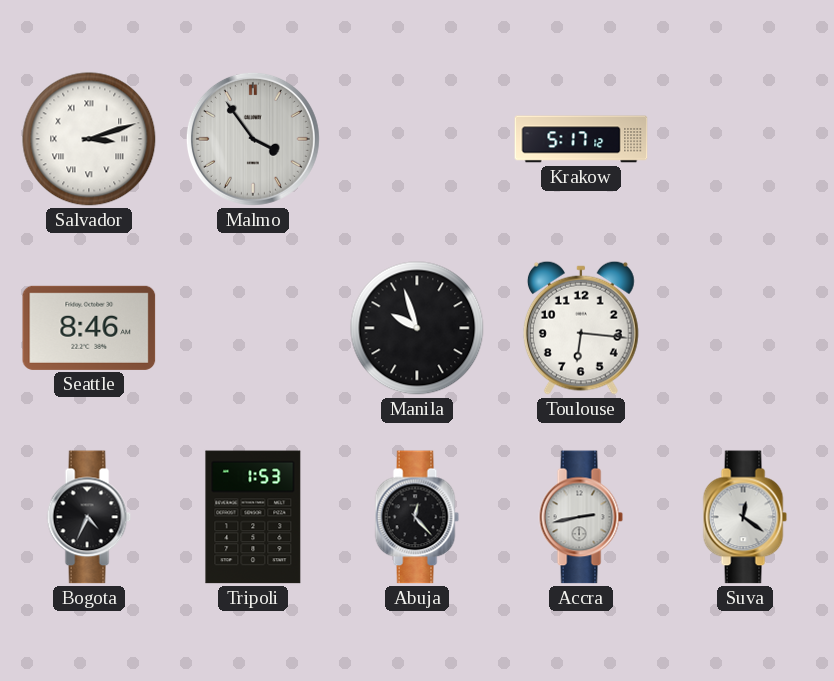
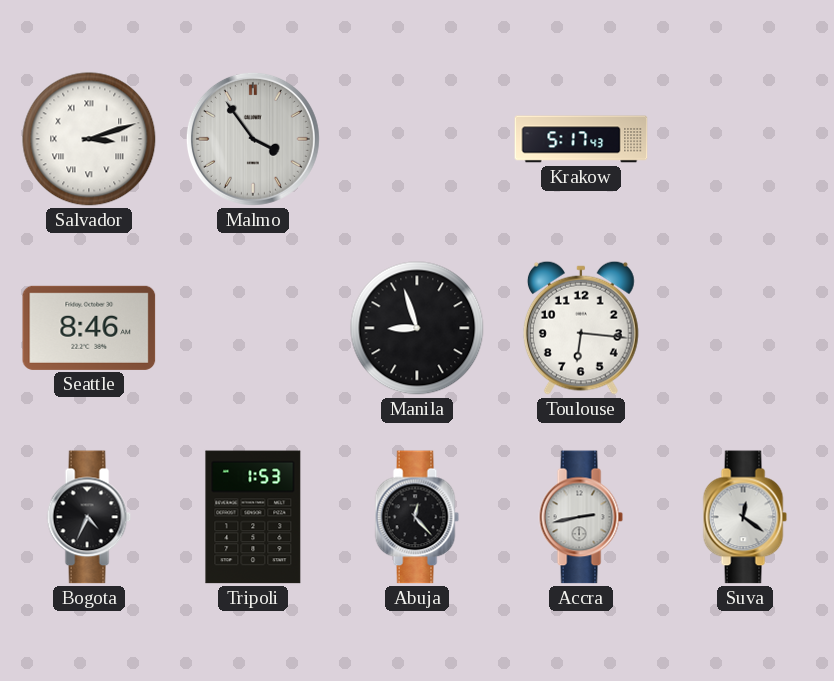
Krakow: 5:17:12 -> 5:17:43 (581, 139)
Manila: 9:57 -> 8:57 (417, 328)
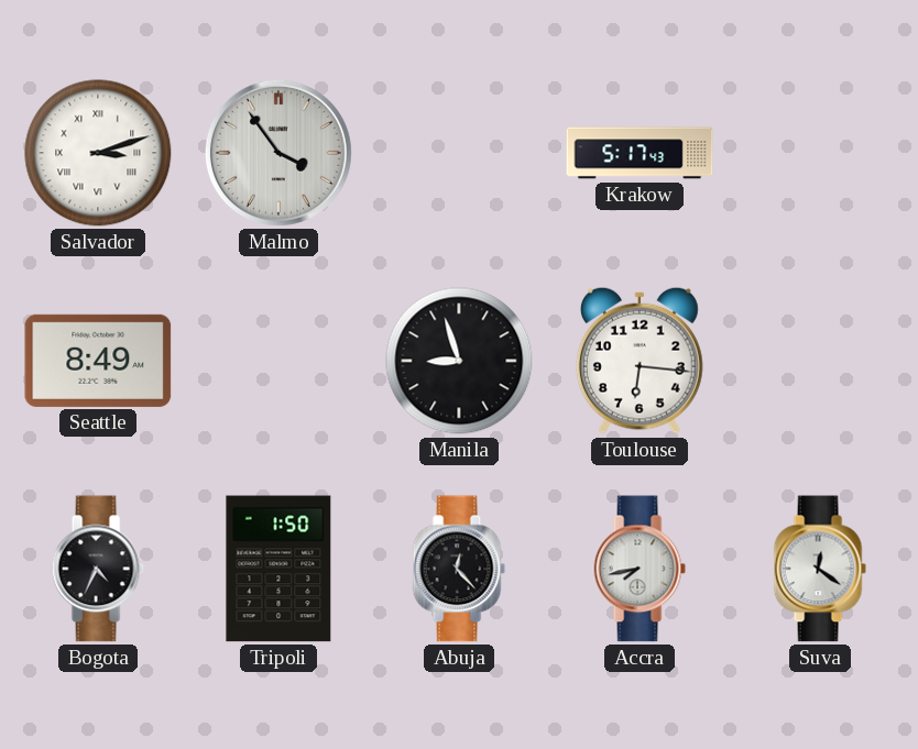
Seattle: 8:46 -> 8:49 (98, 361)
Tripoli: 1:53 -> 1:50 (278, 569)
Accra: 2:43 -> 7:43 (640, 569)
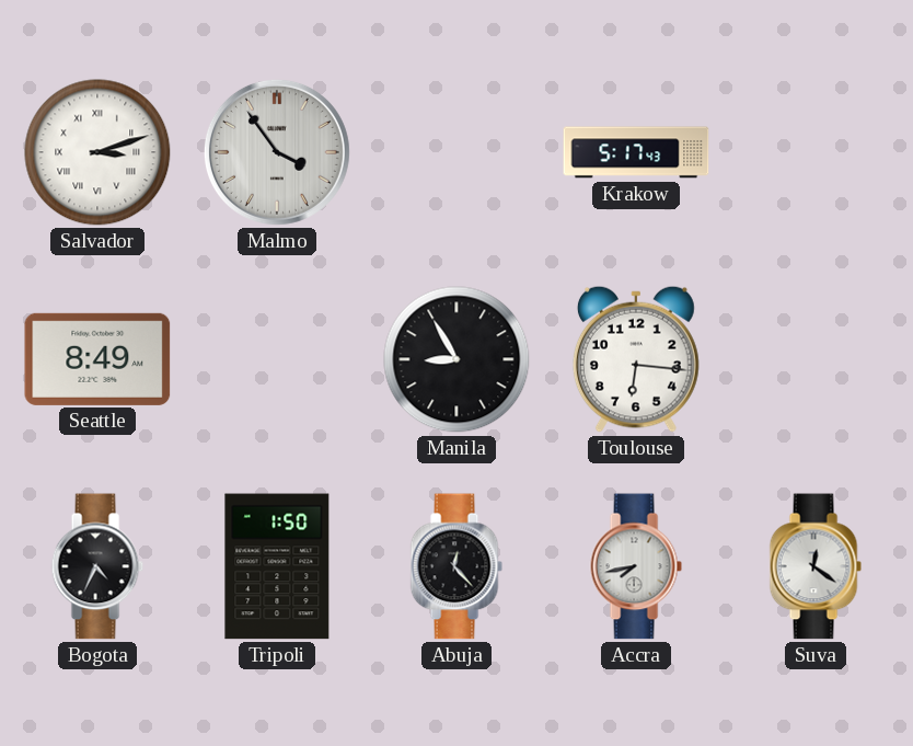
Manila: 8:57 -> 8:55 (457, 359)
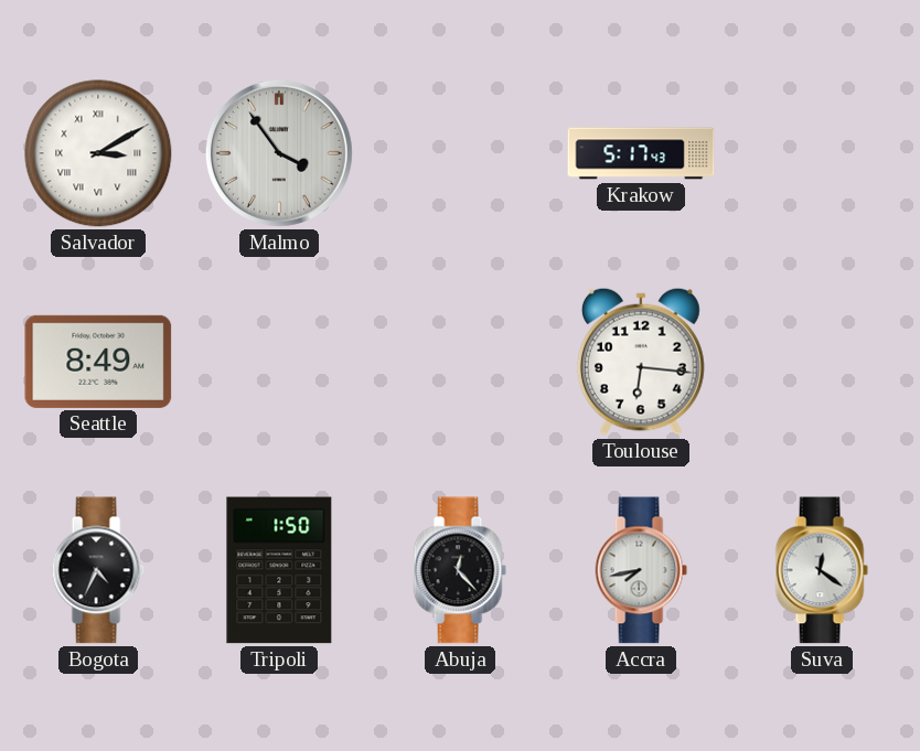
Salvador: 3:12 -> 3:10 (98, 153)
Manila: 8:55 -> none (457, 359)
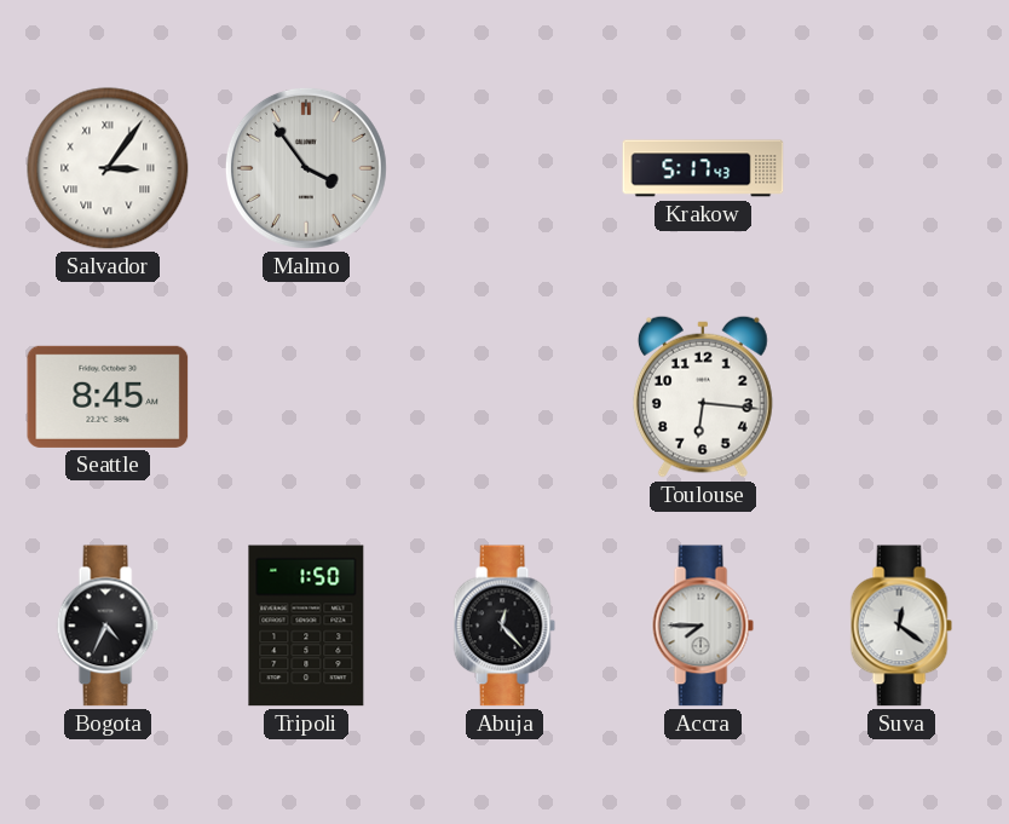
Salvador: 3:10 -> 3:06 (108, 168)
Seattle: 8:49 -> 8:45 (108, 397)
Accra: 7:43 -> 7:45 (703, 626)
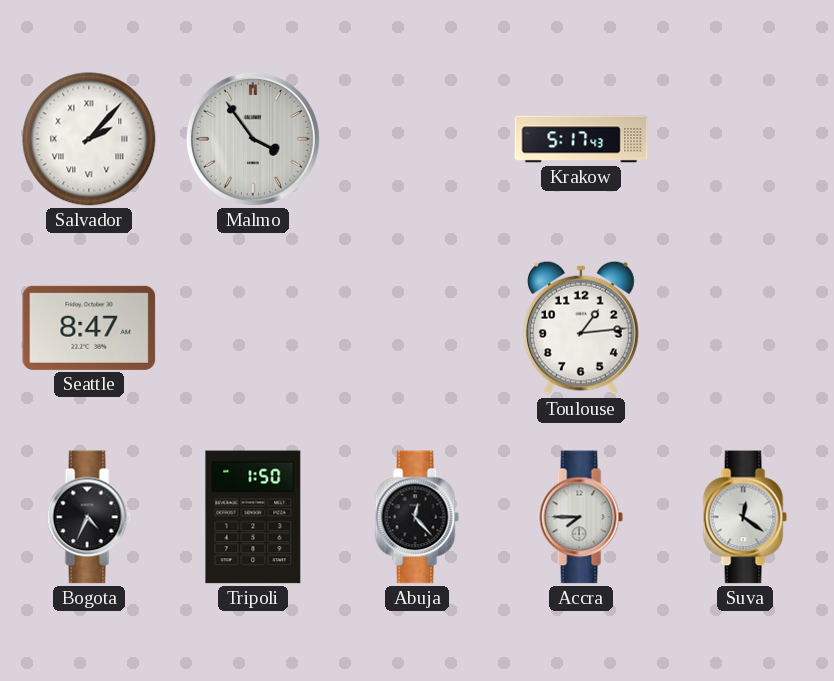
Salvador: 3:06 -> 2:07 (89, 139)
Seattle: 8:45 -> 8:47 (89, 328)
Toulouse: 6:16 -> 1:14 (581, 328)
